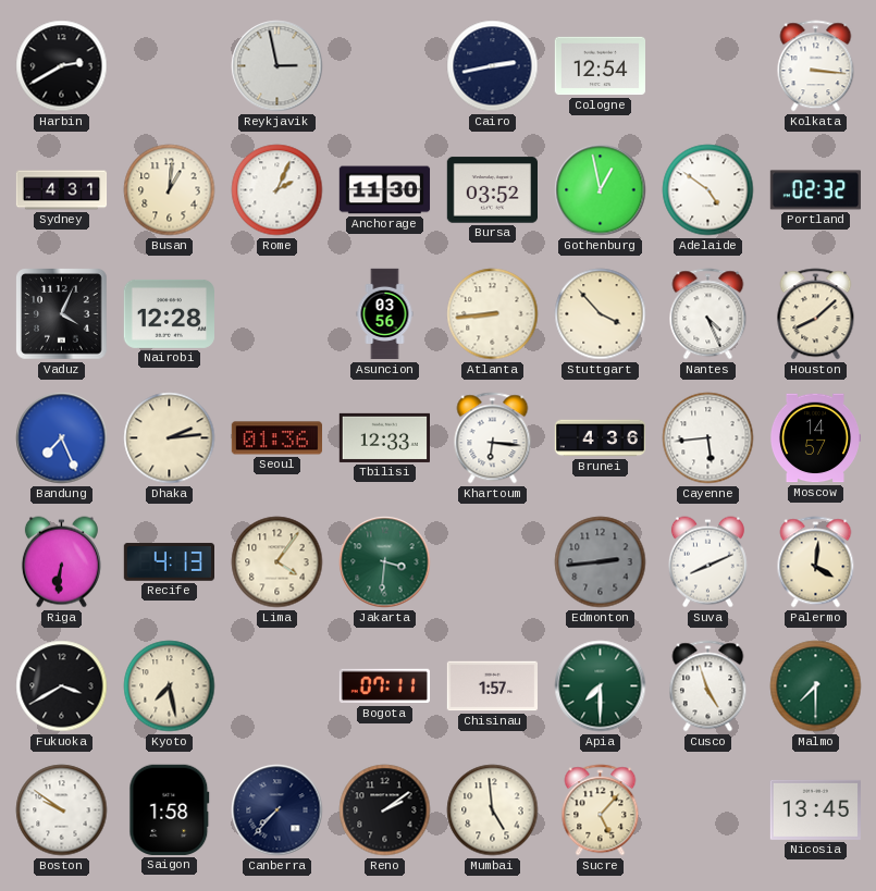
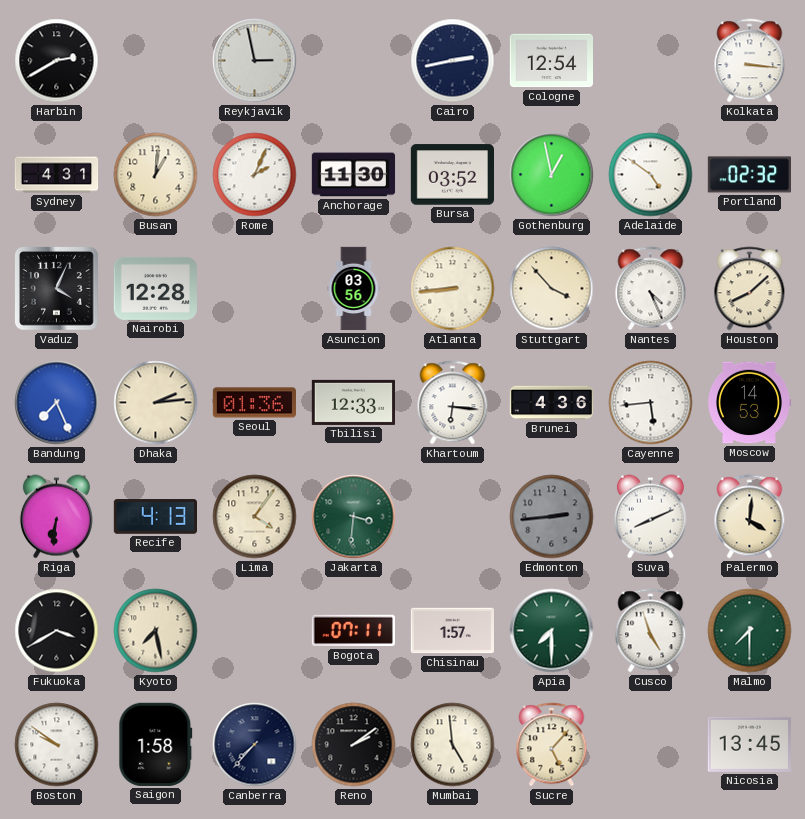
Moscow: 14:57 -> 14:53 (748, 403)
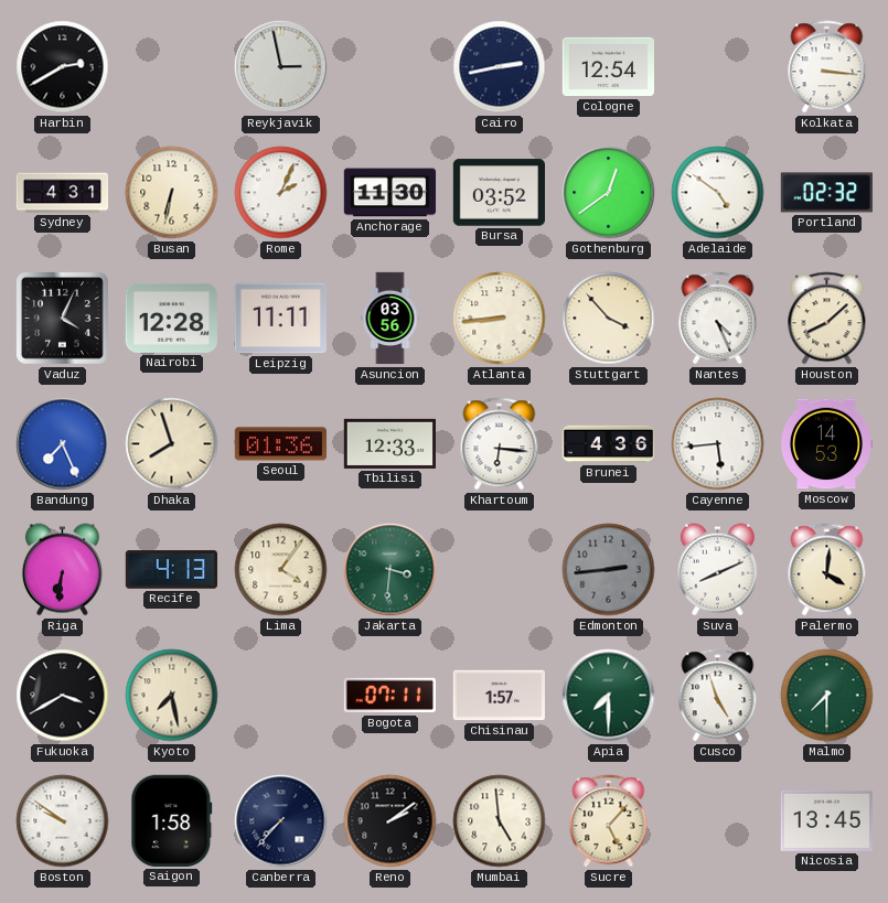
Busan: 1:01 -> 6:32 (172, 193)
Gothenburg: 12:58 -> 12:39 (609, 193)
Leipzig: none -> 11:11 (280, 319)
Dhaka: 2:14 -> 7:57 (172, 444)
